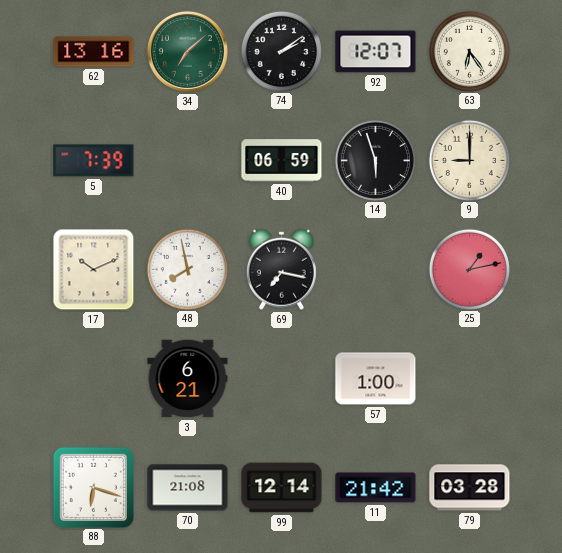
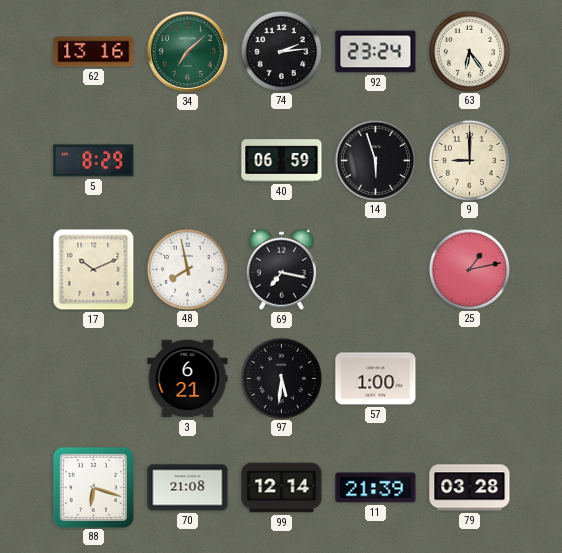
74: 2:09 -> 2:14 (281, 51)
92: 12:07 -> 23:24 (376, 52)
5: 7:39 -> 8:29 (94, 161)
97: none -> 5:31 (281, 378)
11: 21:42 -> 21:39 (376, 488)
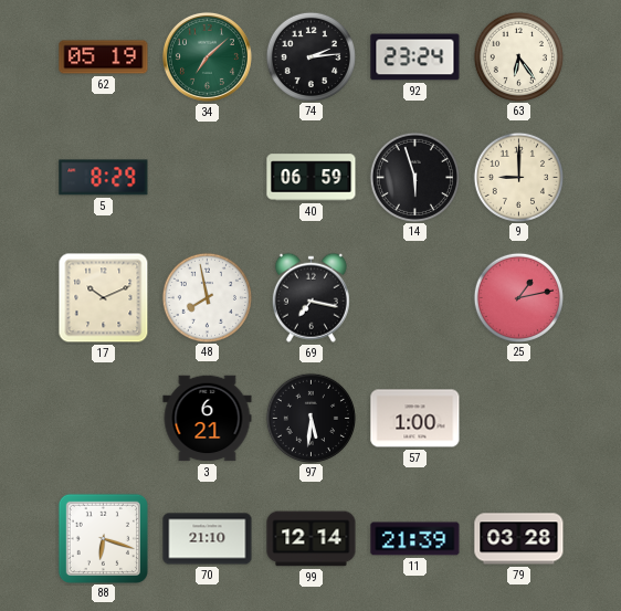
62: 13:16 -> 05:19 (104, 57)
70: 21:08 -> 21:10 (208, 539)
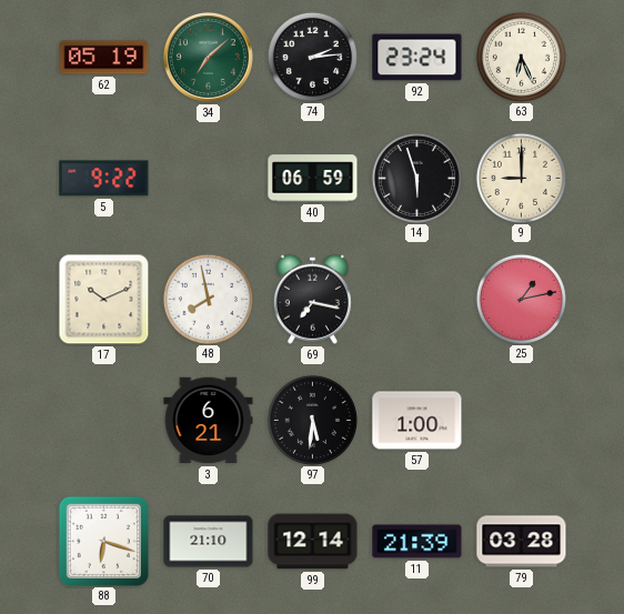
63: 6:24 -> 6:26 (521, 57)
5: 8:29 -> 9:22 (104, 179)
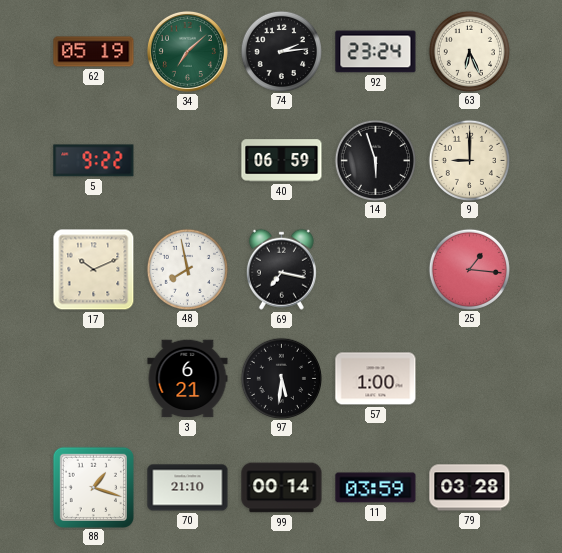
25: 1:13 -> 1:16 (469, 269)
88: 6:18 -> 1:18 (93, 487)
99: 12:14 -> 00:14 (282, 488)
11: 21:39 -> 03:59 (376, 488)
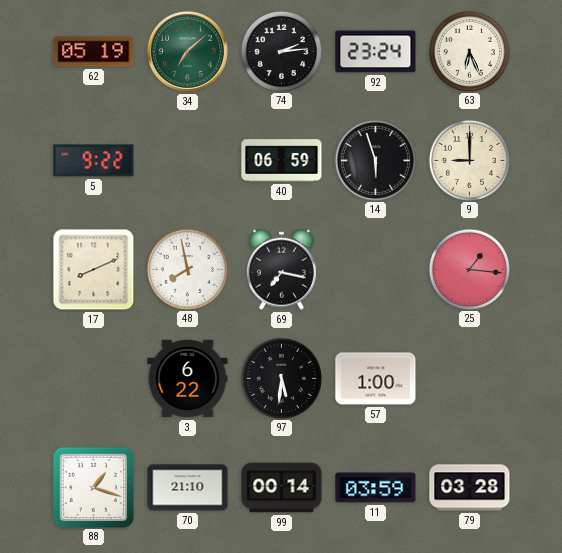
17: 10:11 -> 8:11 (94, 270)
3: 6:21 -> 6:22 (188, 379)
